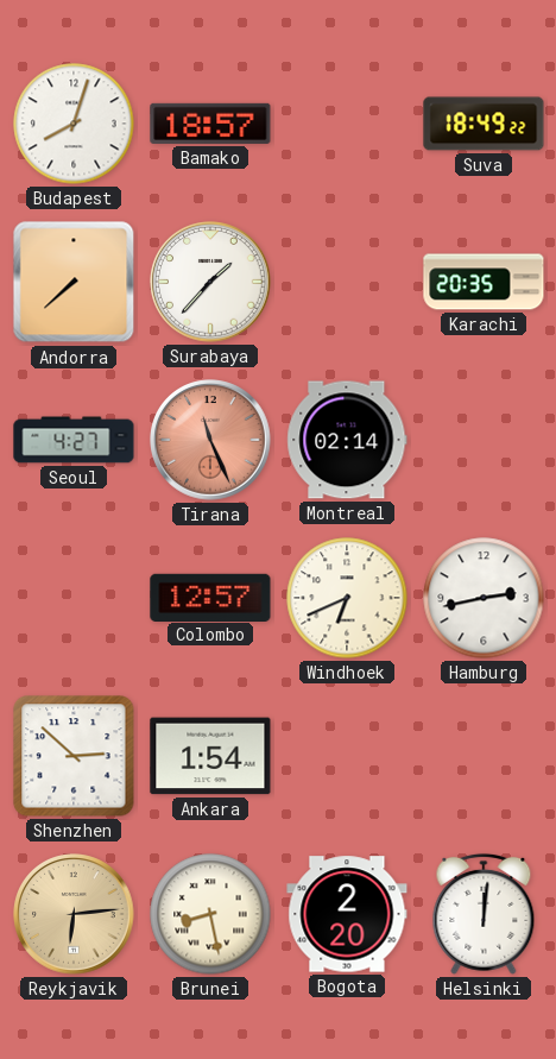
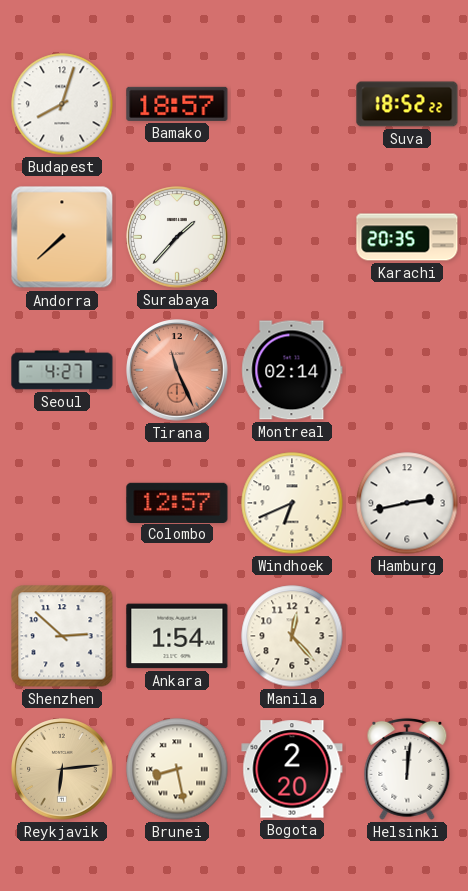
Suva: 18:49 -> 18:52 (407, 104)
Manila: none -> 12:23 (292, 636)
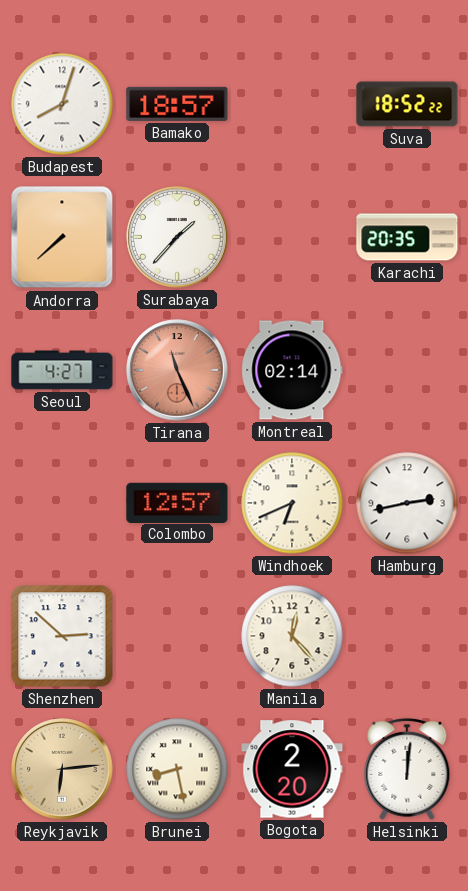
Ankara: 1:54 -> none (177, 636)
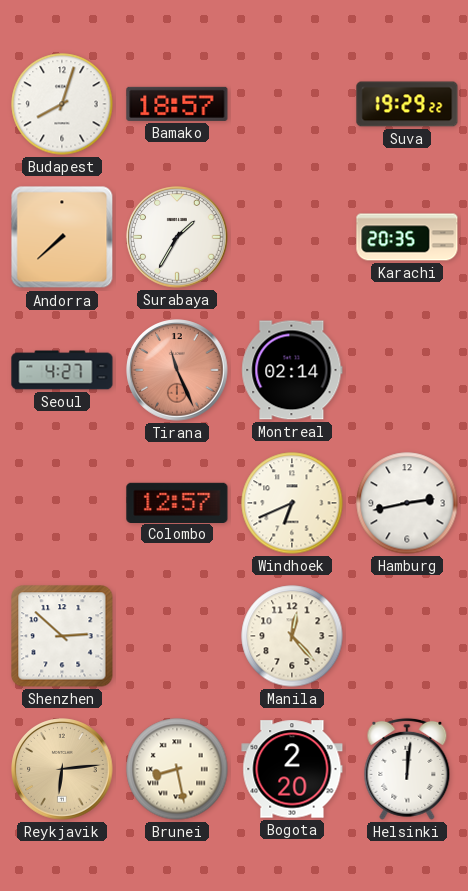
Suva: 18:52 -> 19:29 (407, 104)
Surabaya: 1:37 -> 1:35 (177, 237)
